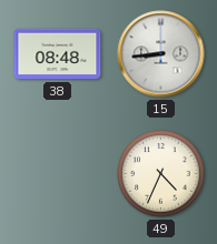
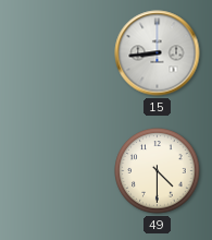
38: 08:48 -> none (58, 54)
49: 4:34 -> 4:30 (158, 171)
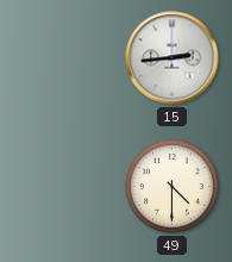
15: 8:44 -> 2:44 (173, 58)
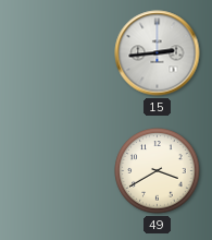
49: 4:30 -> 3:40 (158, 171)
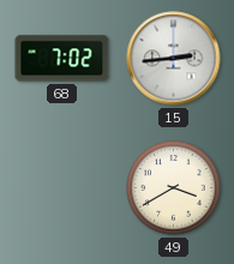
68: none -> 7:02 (62, 59)
